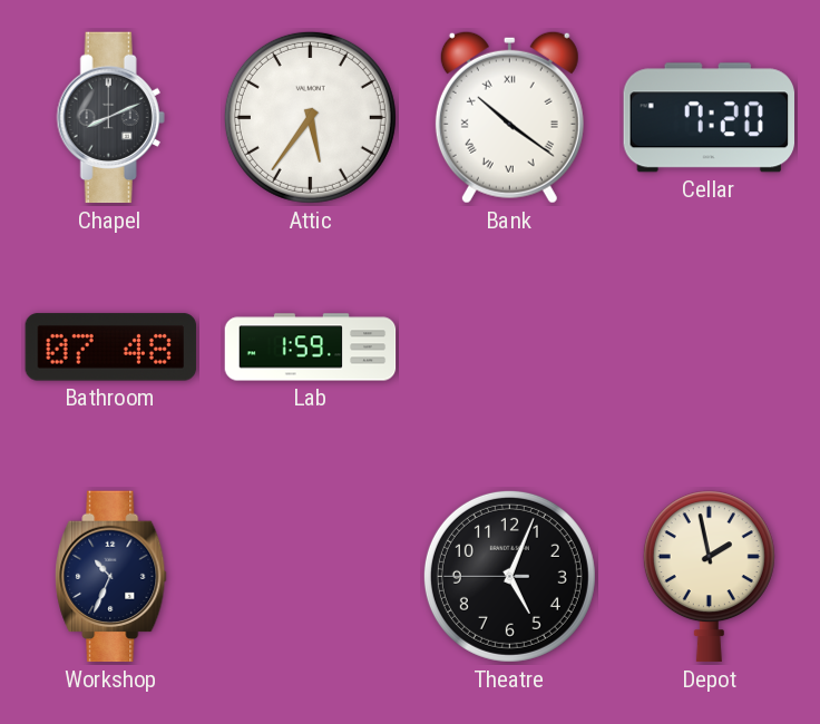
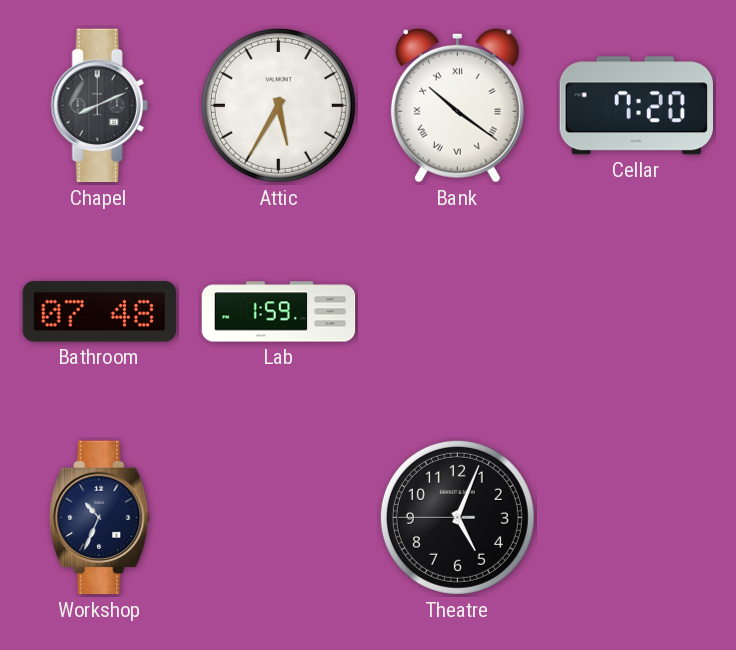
Attic: 5:36 -> 5:35 (278, 105)
Depot: 1:58 -> none (709, 577)
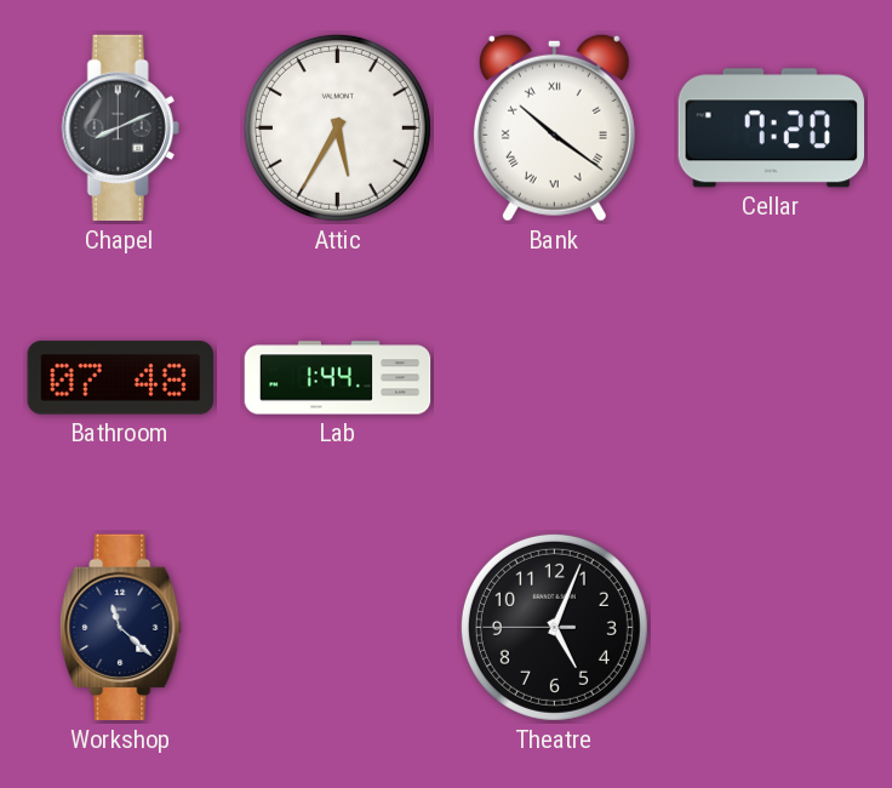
Lab: 1:59 -> 1:44 (338, 378)
Workshop: 10:34 -> 11:22 (121, 628)
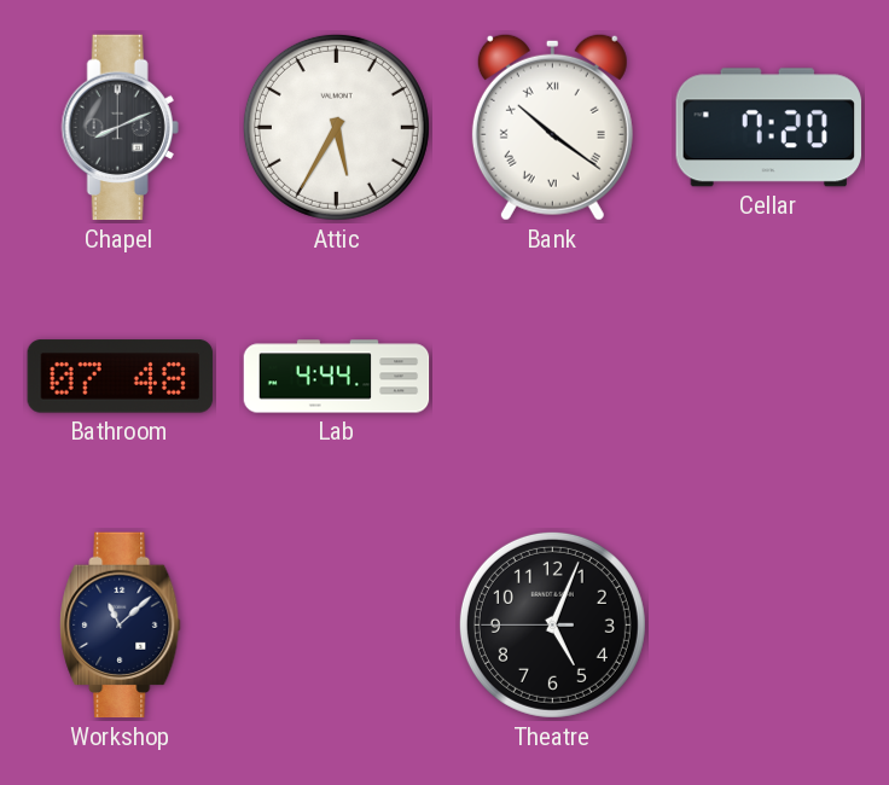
Lab: 1:44 -> 4:44 (337, 377)
Workshop: 11:22 -> 11:08 (121, 626)
